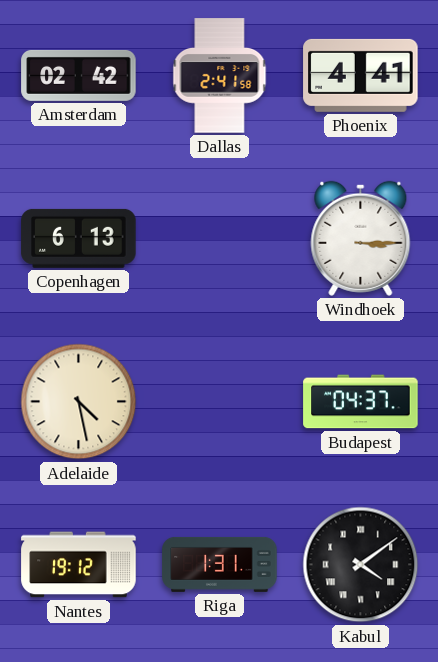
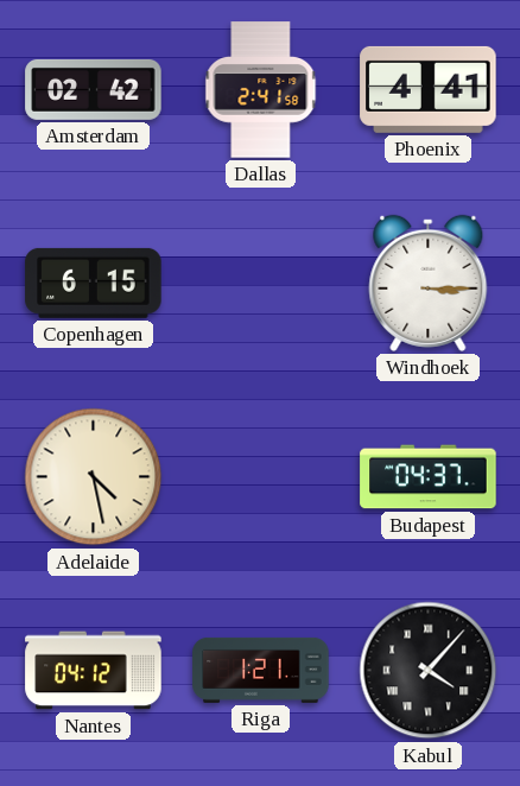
Copenhagen: 6:13 -> 6:15 (94, 283)
Nantes: 19:12 -> 04:12 (94, 671)
Riga: 1:31 -> 1:21 (261, 670)
Kabul: 4:09 -> 4:07 (429, 671)
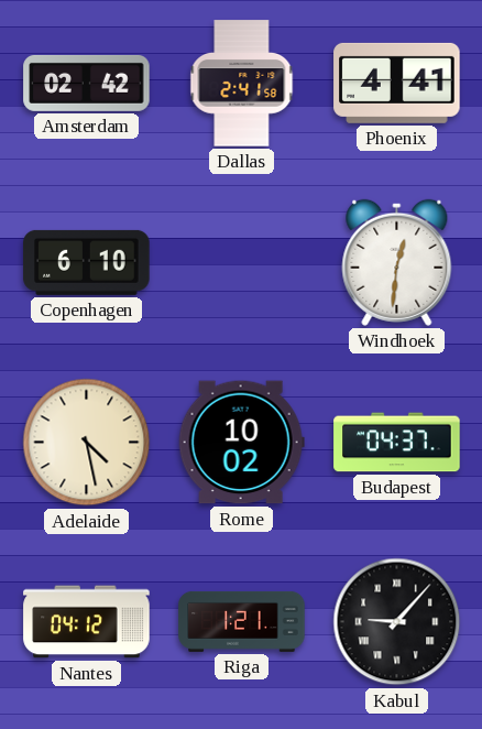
Copenhagen: 6:15 -> 6:10 (87, 262)
Windhoek: 3:15 -> 12:31 (397, 262)
Rome: none -> 10:02 (241, 443)
Kabul: 4:07 -> 9:07 (397, 622)
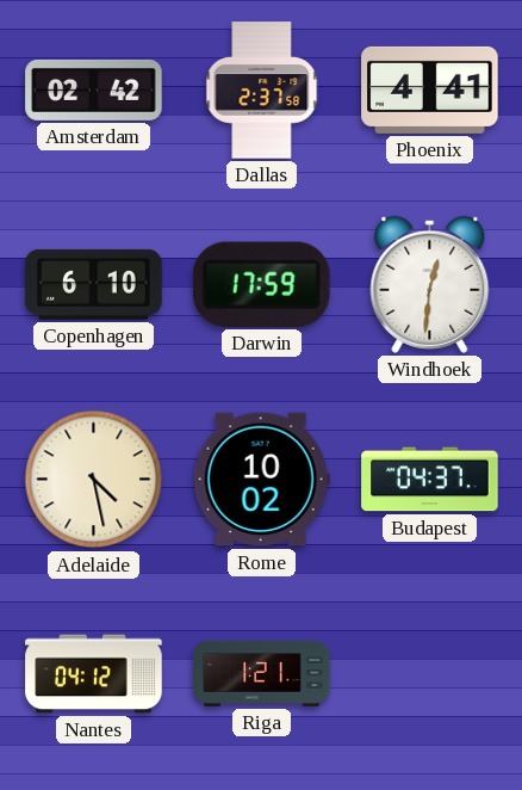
Dallas: 2:41 -> 2:37 (262, 91)
Darwin: none -> 17:59 (261, 284)
Kabul: 9:07 -> none (397, 622)
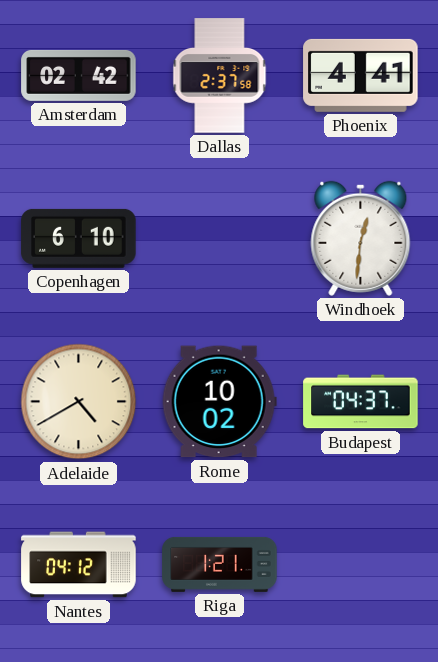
Darwin: 17:59 -> none (261, 284)
Adelaide: 4:28 -> 4:40 (79, 402)
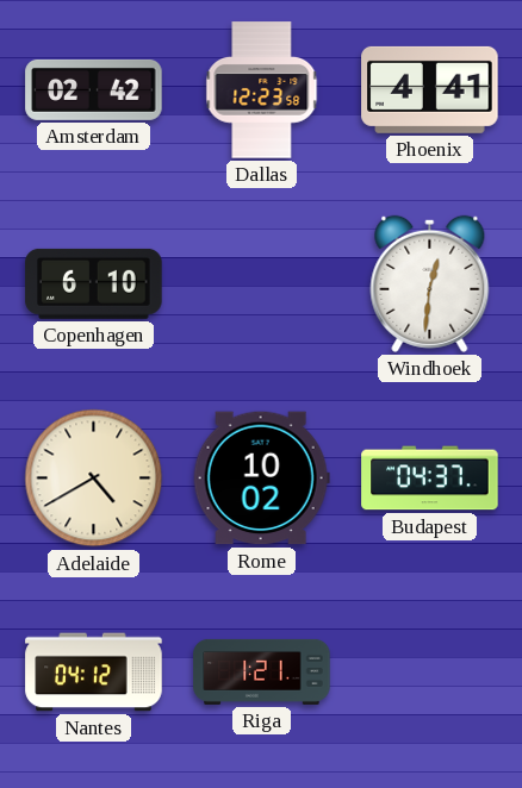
Dallas: 2:37 -> 12:23 (262, 90)
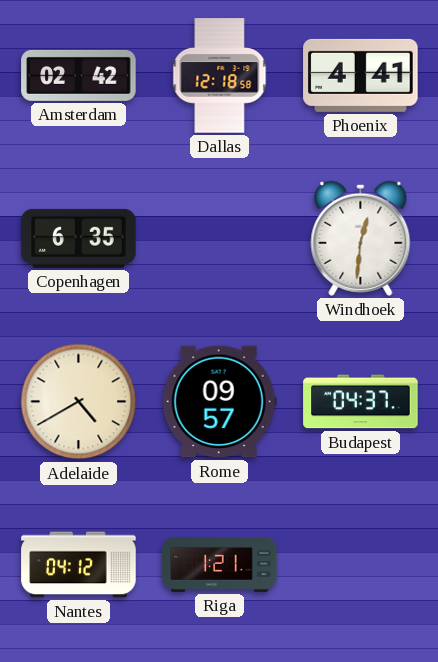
Dallas: 12:23 -> 12:18 (220, 76)
Copenhagen: 6:10 -> 6:35 (79, 238)
Rome: 10:02 -> 09:57 (219, 402)
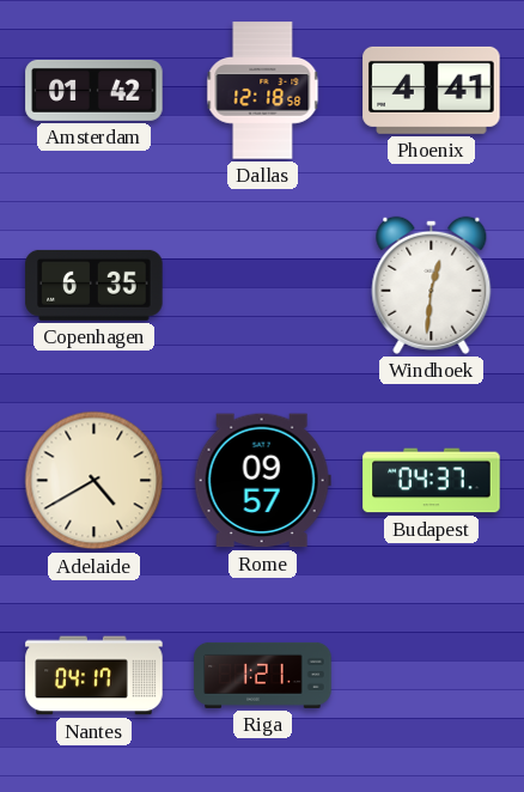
Amsterdam: 02:42 -> 01:42 (95, 90)
Nantes: 04:12 -> 04:17 (95, 676)
